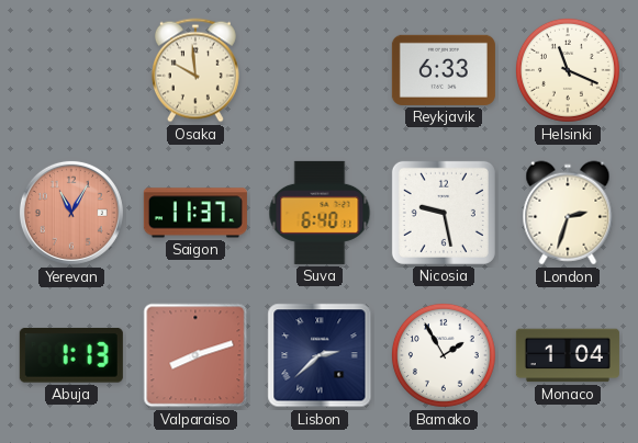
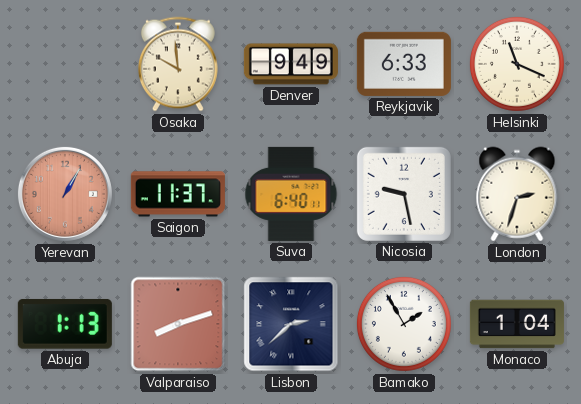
Denver: none -> 9:49 (291, 64)
Yerevan: 11:05 -> 1:05 (65, 194)
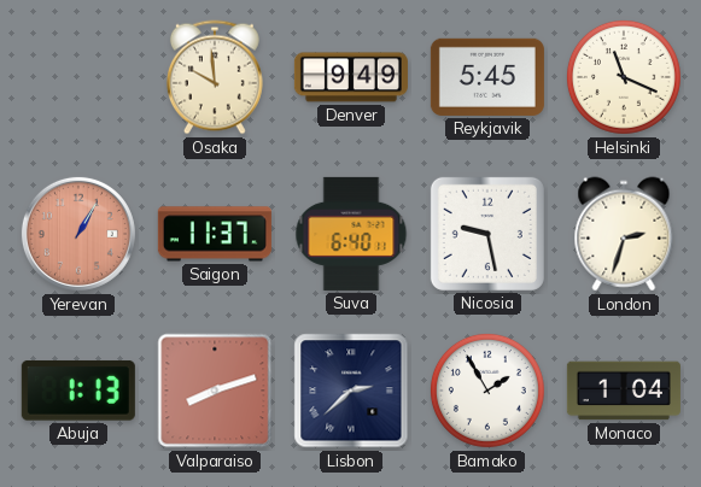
Reykjavik: 6:33 -> 5:45 (487, 77)
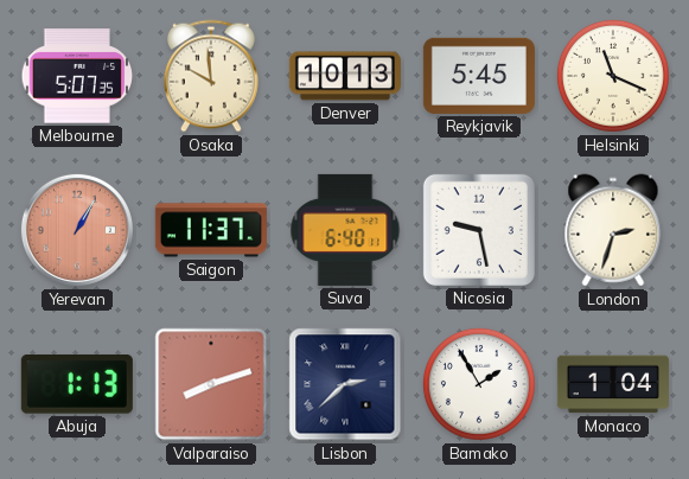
Melbourne: none -> 5:07 (77, 76)
Denver: 9:49 -> 10:13 (345, 76)
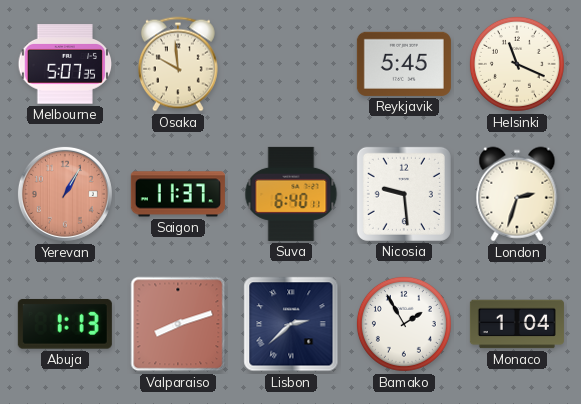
Denver: 10:13 -> none (345, 76)
Nicosia: 9:28 -> 9:29 (404, 194)
